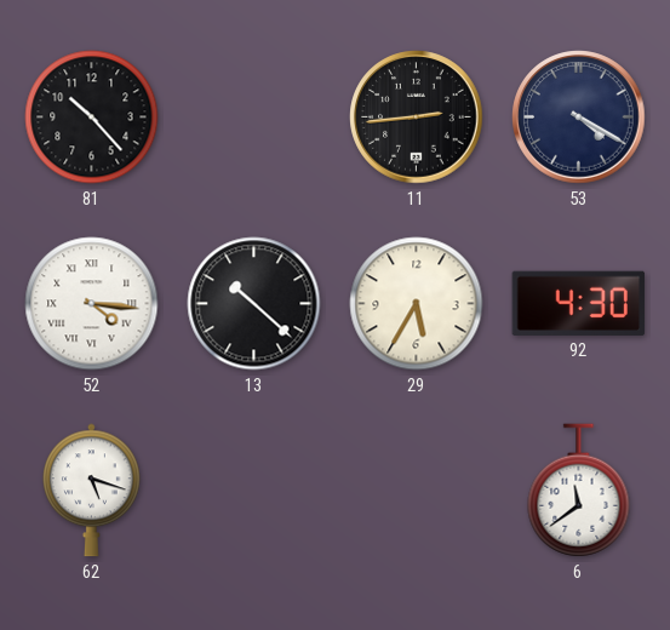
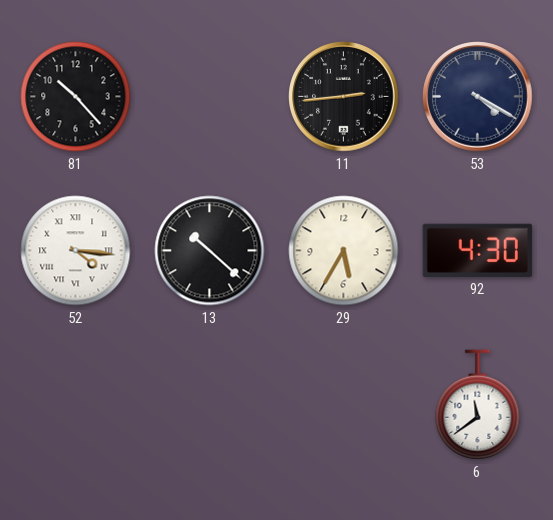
62: 5:18 -> none (92, 491)
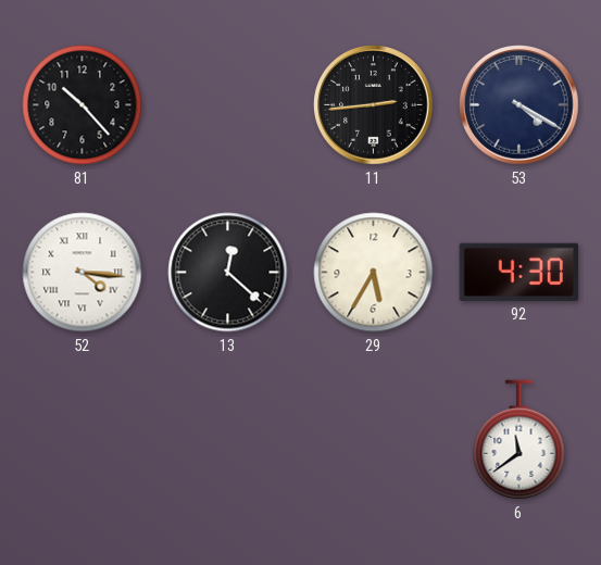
13: 10:22 -> 12:22 (228, 273)
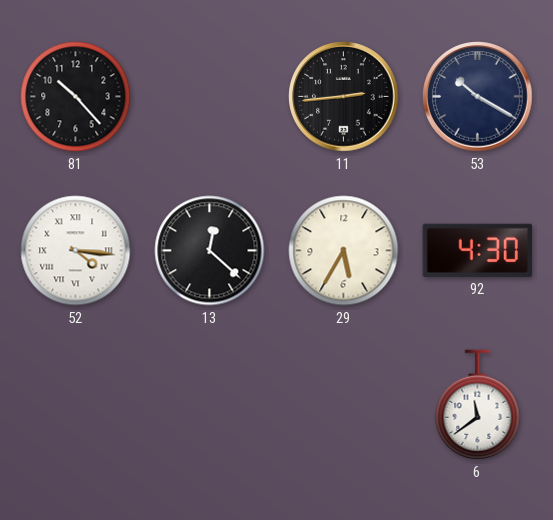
53: 4:20 -> 10:20 (478, 97)
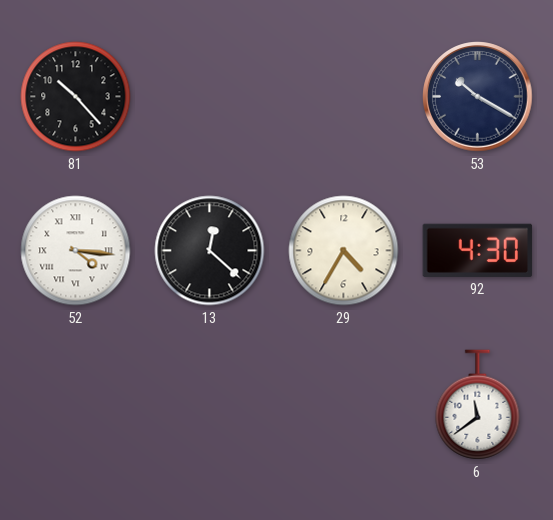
11: 2:44 -> none (344, 97)
29: 5:35 -> 4:35 (344, 251)
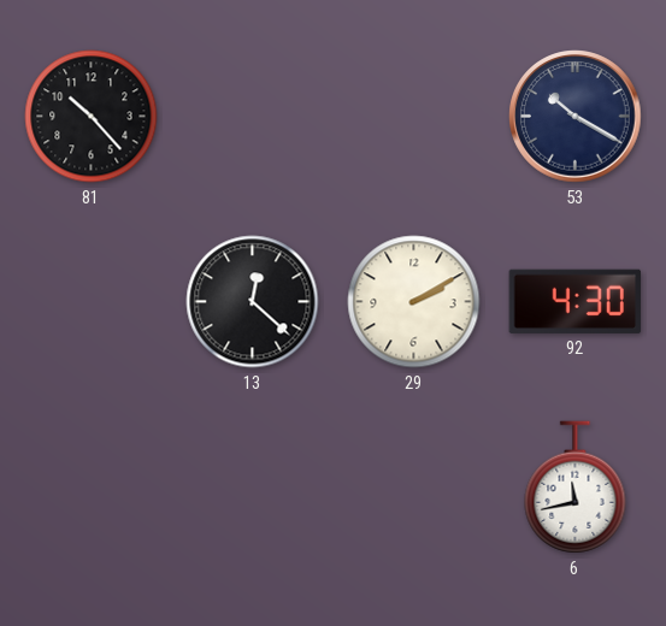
52: 4:16 -> none (76, 251)
29: 4:35 -> 2:10 (414, 302)
6: 11:39 -> 11:43 (576, 488)
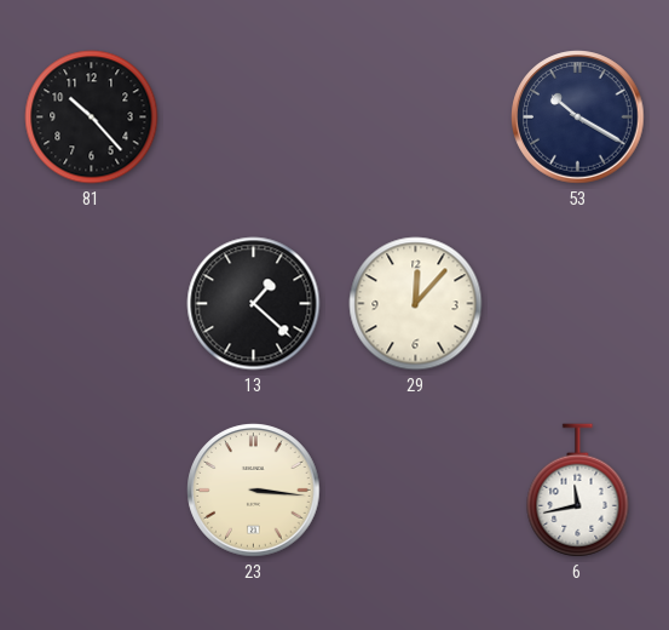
13: 12:22 -> 1:22 (254, 304)
29: 2:10 -> 12:07 (416, 304)
92: 4:30 -> none (576, 301)
23: none -> 3:16 (254, 491)
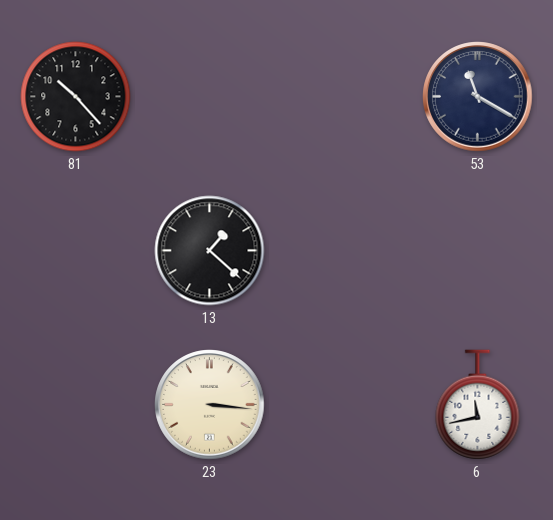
53: 10:20 -> 11:20 (478, 97)
29: 12:07 -> none (416, 304)
